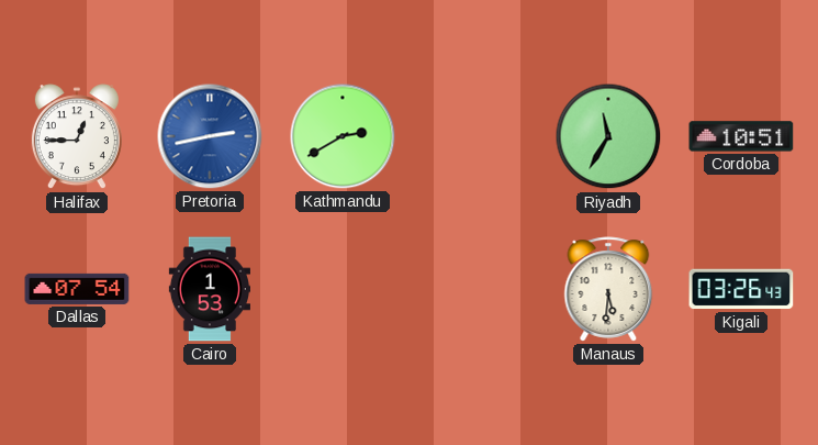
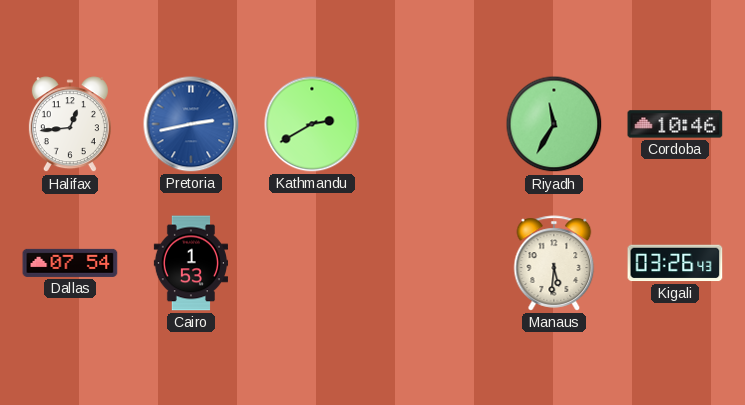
Halifax: 12:45 -> 12:44 (70, 125)
Cordoba: 10:51 -> 10:46 (675, 124)
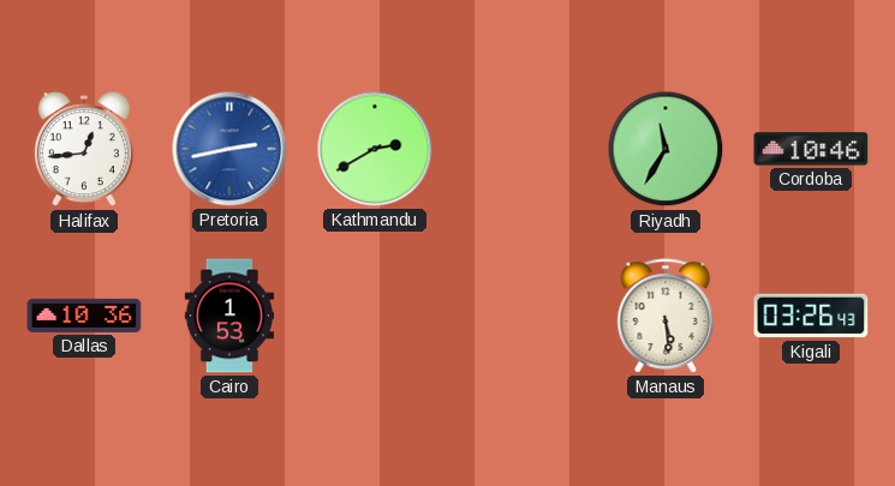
Dallas: 07:54 -> 10:36 (84, 316)
Manaus: 5:31 -> 5:29 (666, 316)
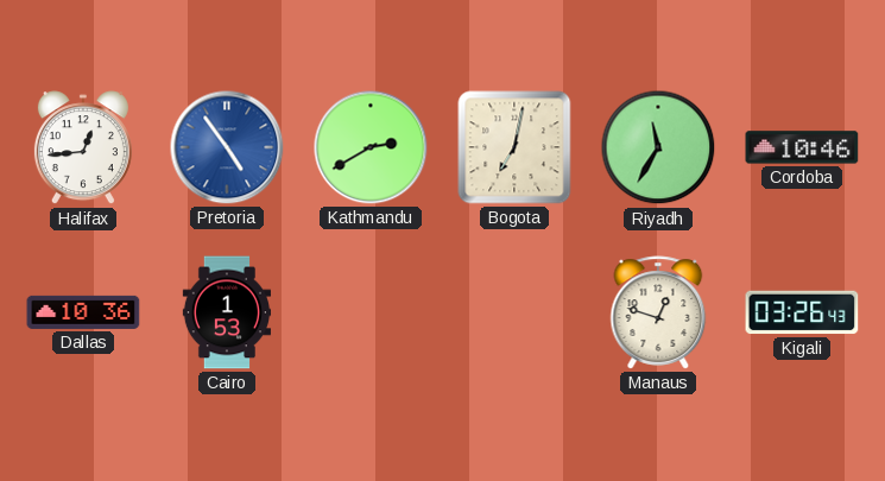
Pretoria: 2:43 -> 4:54 (227, 147)
Bogota: none -> 7:02 (514, 147)
Manaus: 5:29 -> 12:48 (658, 312)
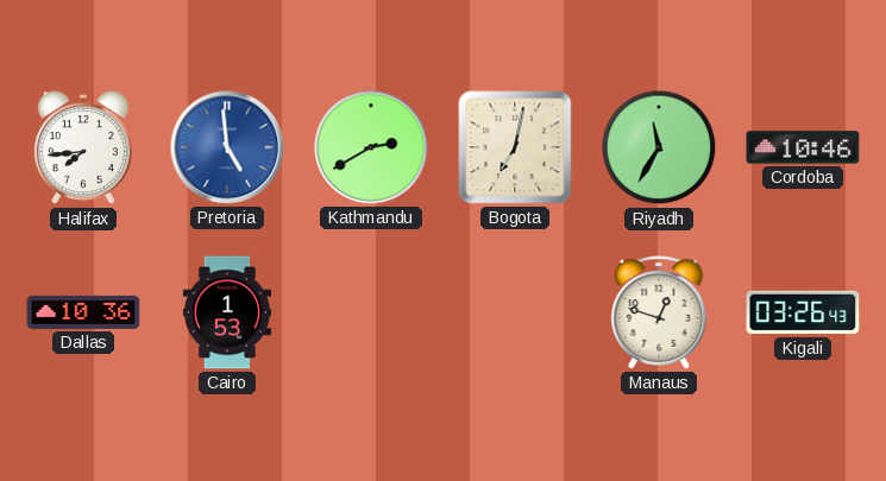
Halifax: 12:44 -> 7:44 (83, 148)
Pretoria: 4:54 -> 4:59 (227, 147)
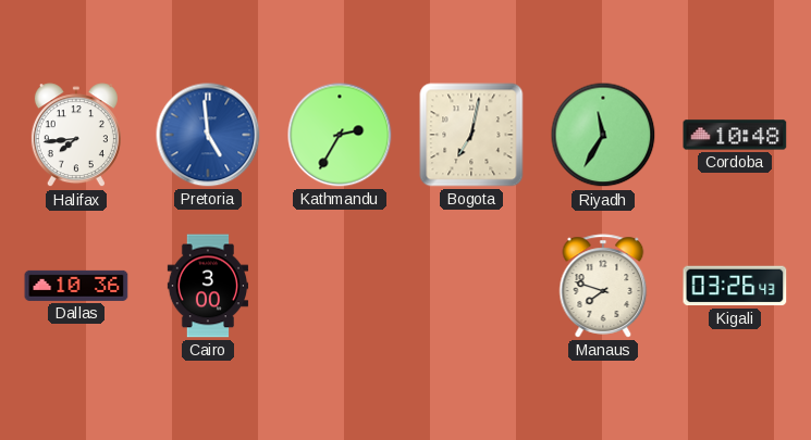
Kathmandu: 2:40 -> 2:35 (340, 135)
Cordoba: 10:46 -> 10:48 (735, 135)
Cairo: 1:53 -> 3:00 (207, 286)
Manaus: 12:48 -> 7:48 (603, 286)
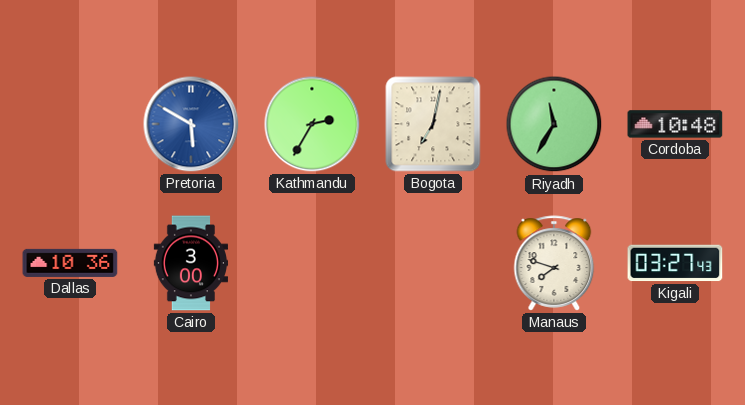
Halifax: 7:44 -> none (76, 136)
Pretoria: 4:59 -> 5:50 (191, 124)
Kigali: 03:26 -> 03:27 (675, 263)
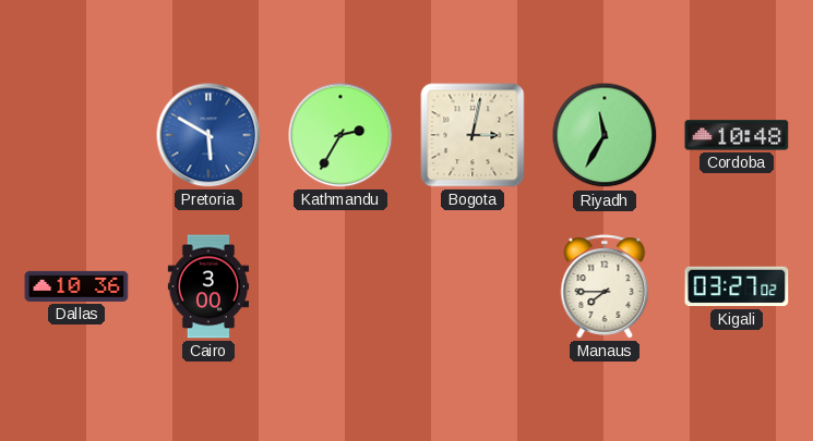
Bogota: 7:02 -> 3:02 (473, 135)
Manaus: 7:48 -> 7:45 (605, 286)
Kigali: 03:27:43 -> 03:27:02 (737, 286)
